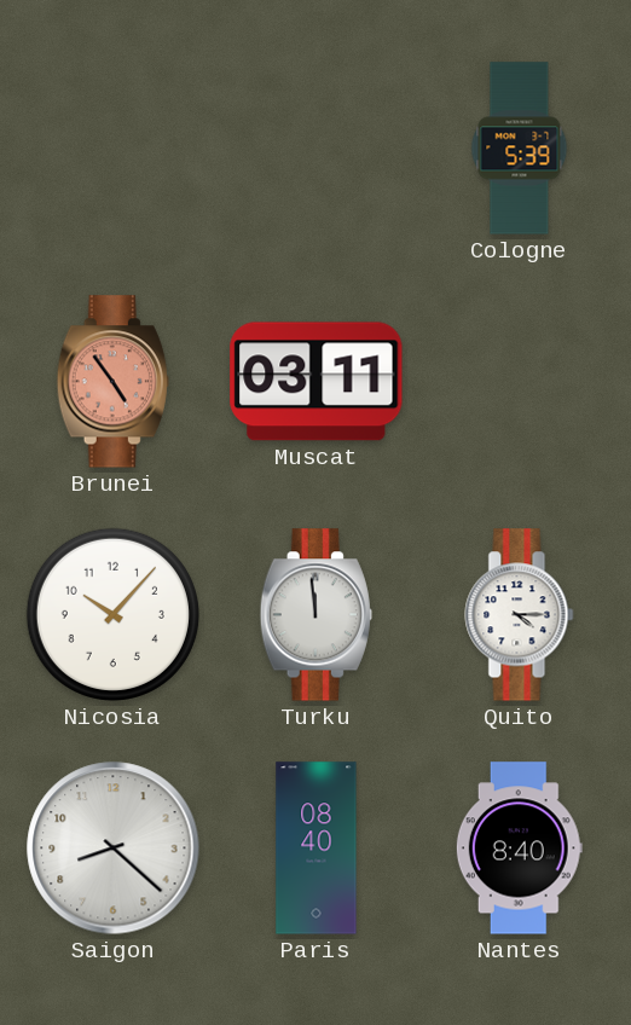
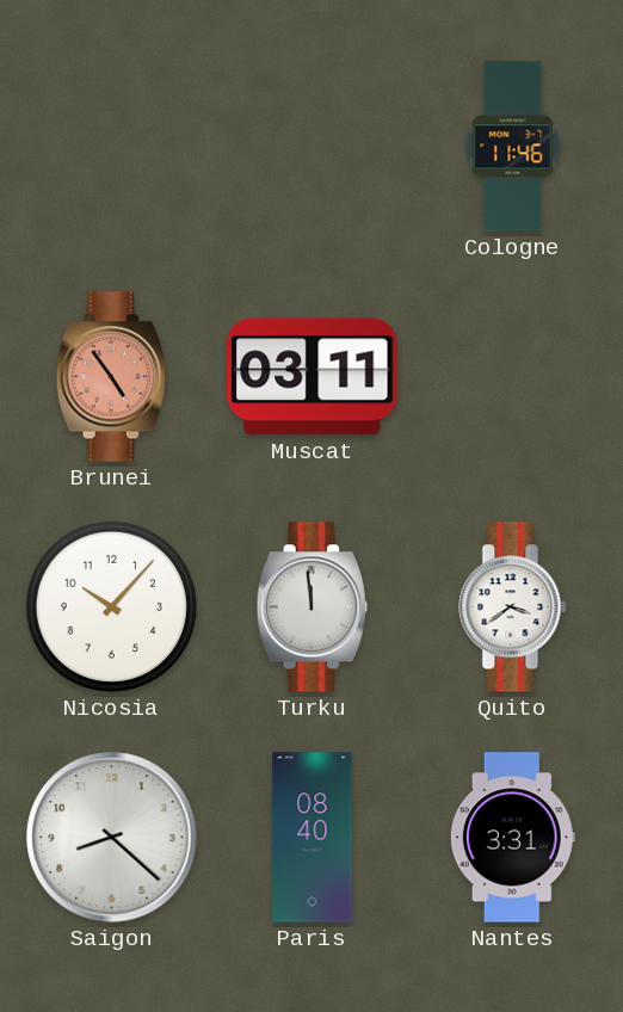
Cologne: 5:39 -> 11:46 (513, 147)
Quito: 4:15 -> 3:39 (513, 607)
Nantes: 8:40 -> 3:31 (512, 838)
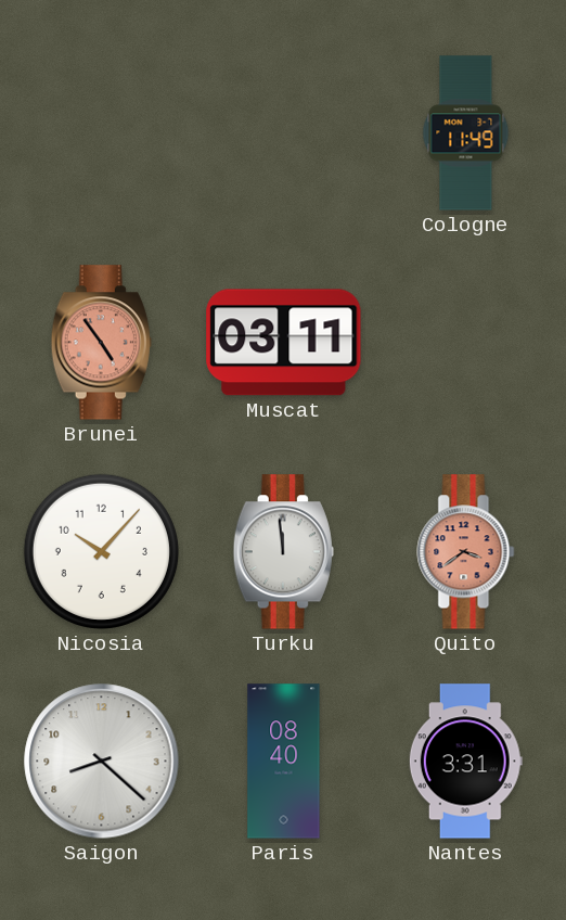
Cologne: 11:46 -> 11:49 (466, 133)
Quito dial: white -> salmon (466, 552)
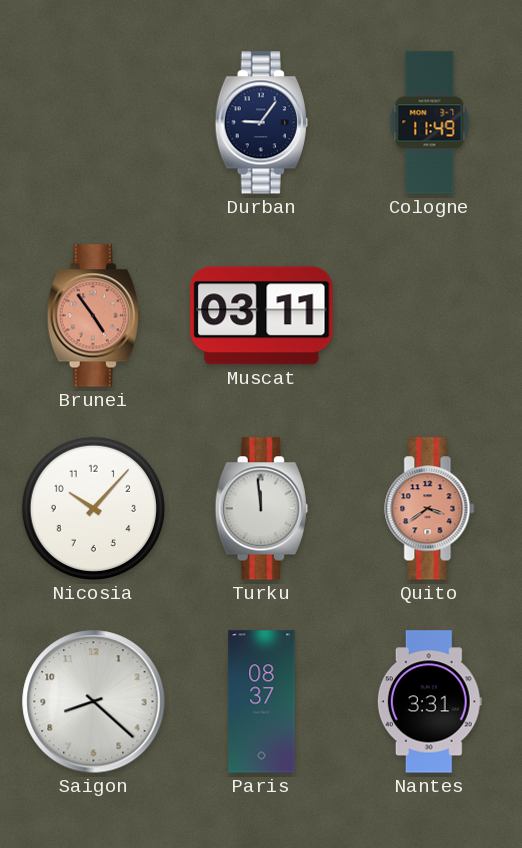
Durban: none -> 9:06 (261, 123)
Paris: 08:40 -> 08:37 (262, 702)
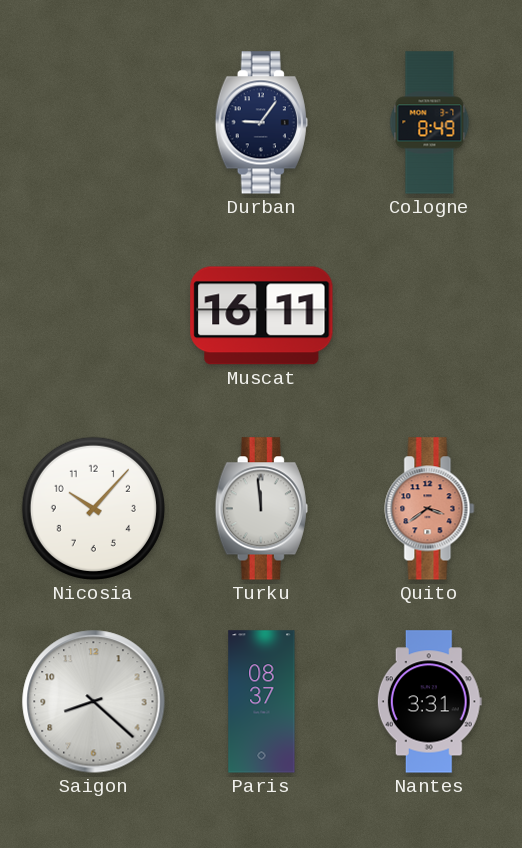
Cologne: 11:49 -> 8:49 (430, 123)
Brunei: 4:54 -> none (93, 316)
Muscat: 03:11 -> 16:11 (262, 316)
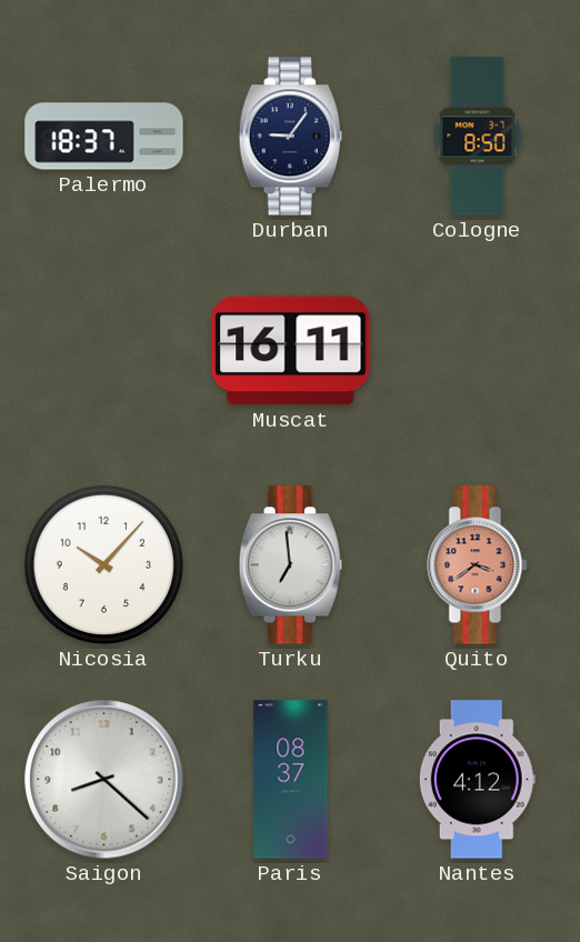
Palermo: none -> 18:37 (104, 137)
Cologne: 8:49 -> 8:50 (478, 137)
Turku: 11:59 -> 6:59 (290, 565)
Nantes: 3:31 -> 4:12 (477, 780)
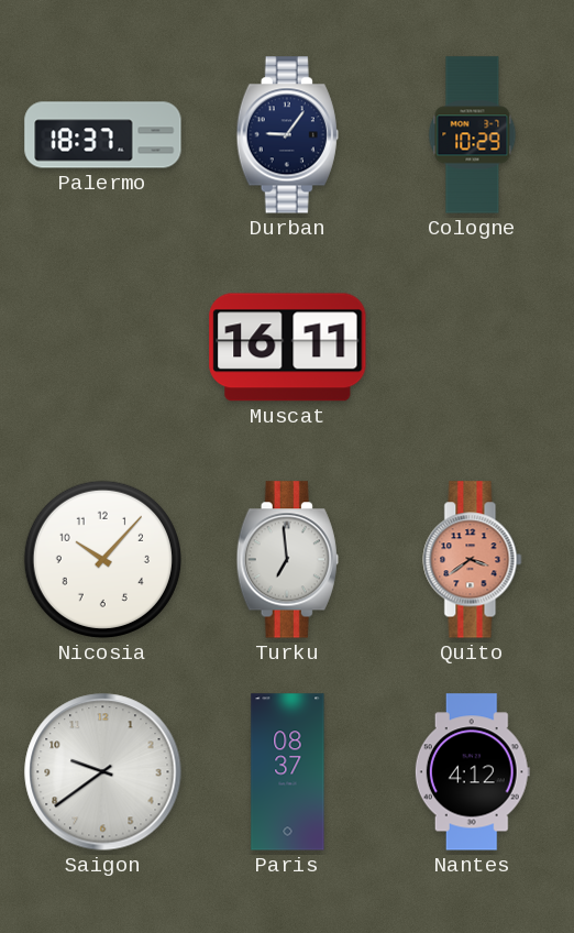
Cologne: 8:50 -> 10:29 (473, 135)
Saigon: 8:22 -> 9:39 (103, 772)
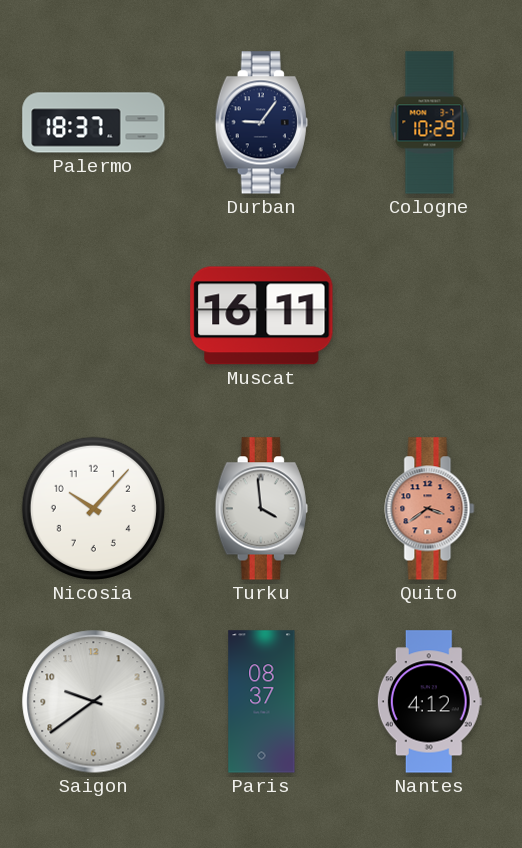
Turku: 6:59 -> 3:59 (261, 509)
